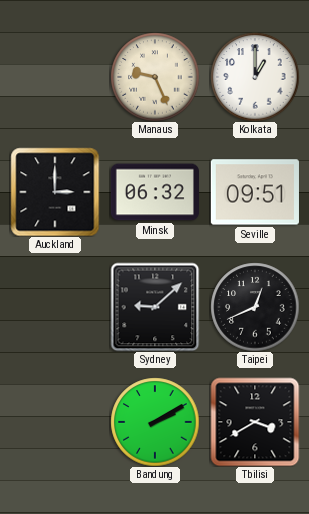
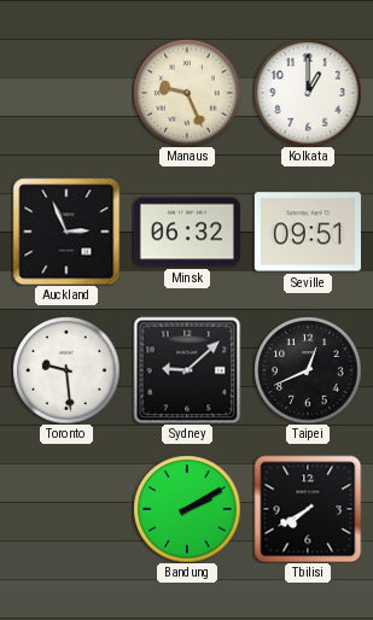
Auckland: 3:00 -> 2:56 (66, 232)
Toronto: none -> 9:29 (66, 370)
Tbilisi: 3:40 -> 7:40 (308, 509)
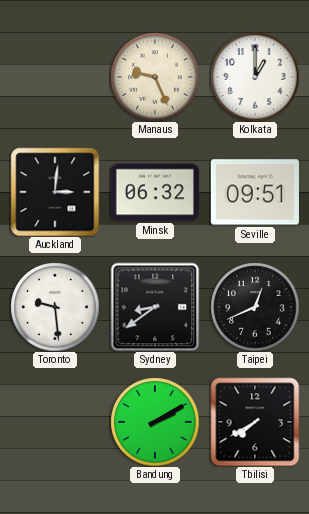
Auckland: 2:56 -> 3:01 (55, 192)
Sydney: 9:08 -> 8:39 (155, 307)
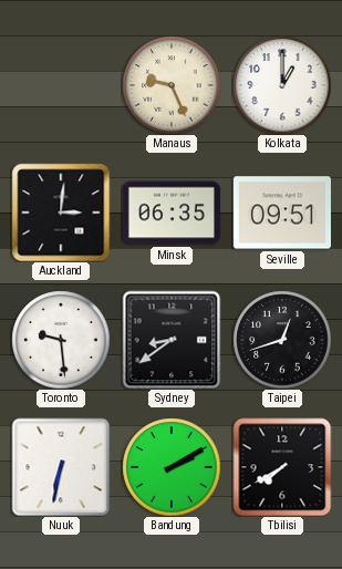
Minsk: 06:32 -> 06:35 (172, 213)
Taipei: 12:41 -> 12:42 (282, 340)
Nuuk: none -> 6:32 (61, 467)
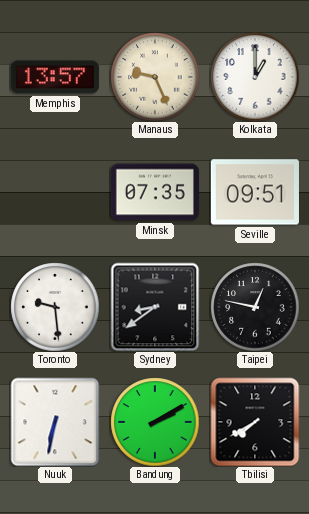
Memphis: none -> 13:57 (55, 77)
Auckland: 3:01 -> none (61, 213)
Minsk: 06:35 -> 07:35 (155, 192)
Taipei: 12:42 -> 12:47 (255, 307)
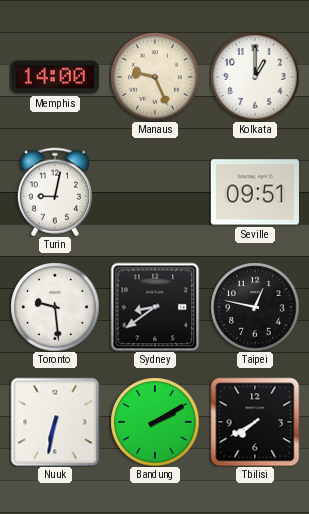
Memphis: 13:57 -> 14:00 (55, 77)
Turin: none -> 9:02 (55, 192)
Minsk: 07:35 -> none (155, 192)
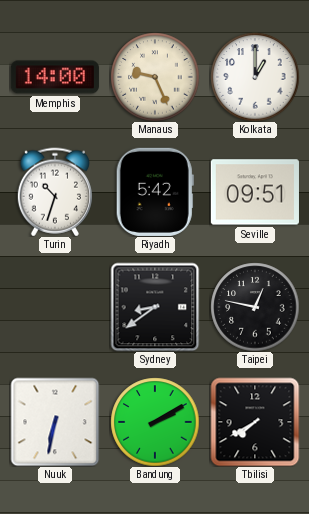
Turin: 9:02 -> 10:33 (55, 192)
Riyadh: none -> 5:42 (155, 192)
Toronto: 9:29 -> none (55, 307)
